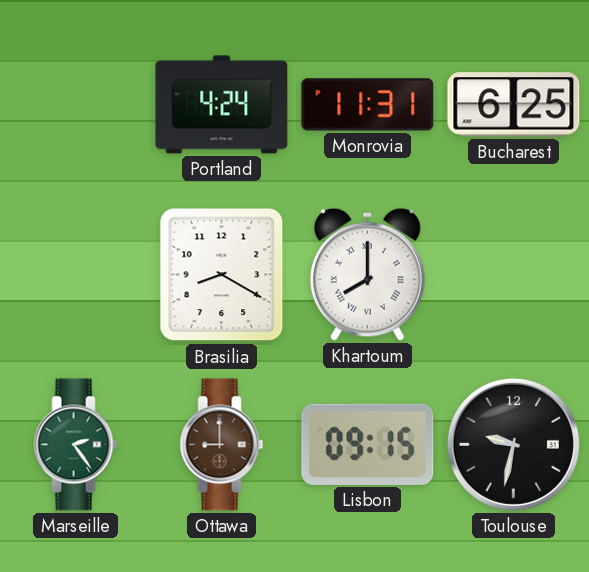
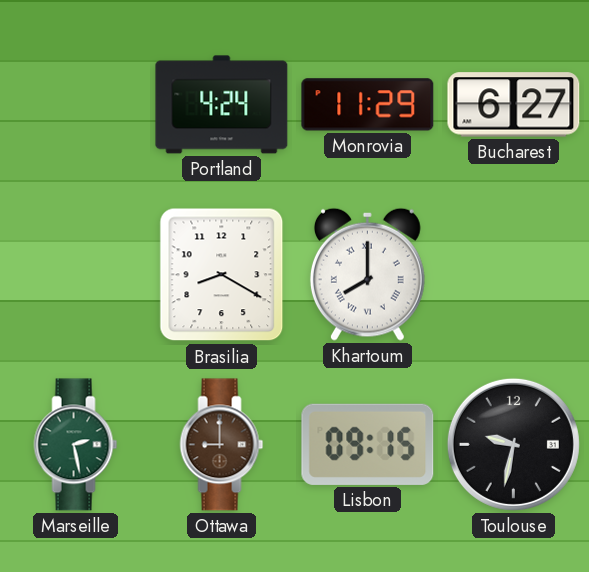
Monrovia: 11:31 -> 11:29 (368, 105)
Bucharest: 6:25 -> 6:27 (514, 105)
Marseille: 2:24 -> 2:28 (76, 445)
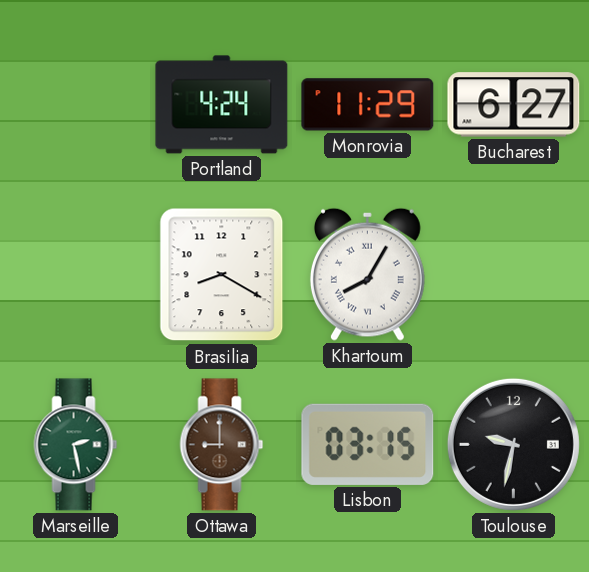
Khartoum: 8:00 -> 8:05 (367, 274)
Lisbon: 09:15 -> 03:15 (368, 444)
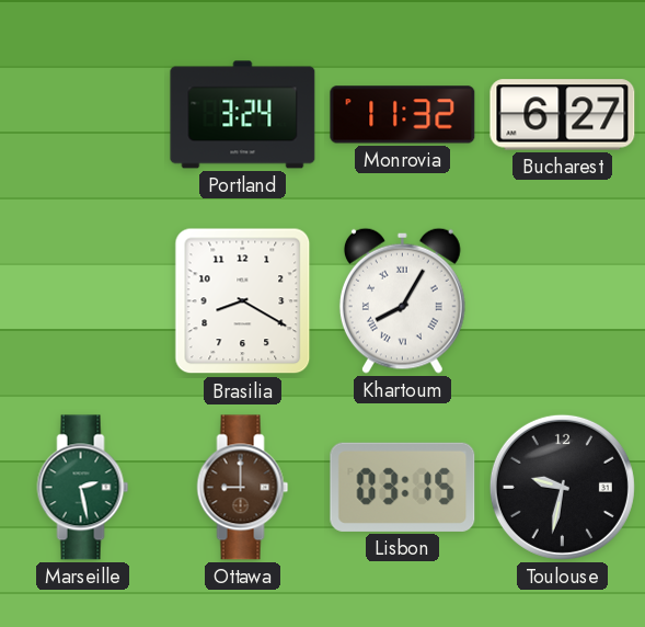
Portland: 4:24 -> 3:24 (243, 115)
Monrovia: 11:29 -> 11:32 (403, 115)
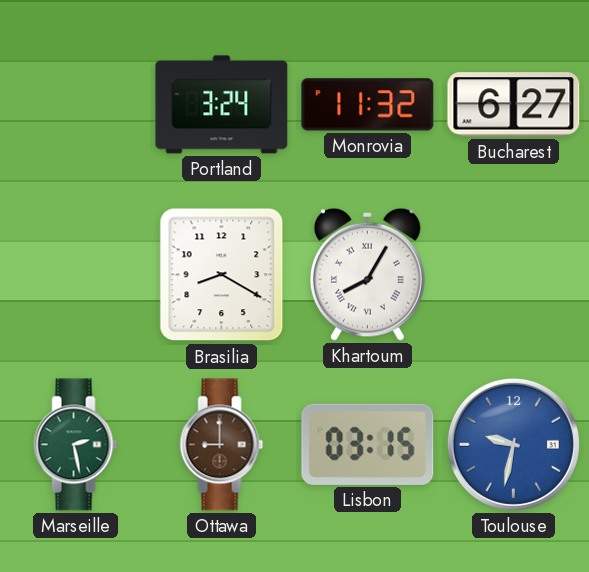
Toulouse dial: black -> blue (513, 444)
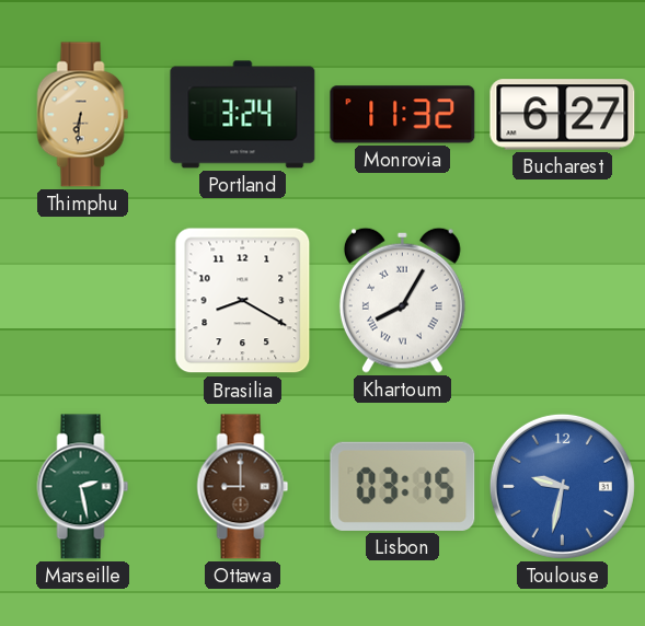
Thimphu: none -> 6:31 (83, 115)
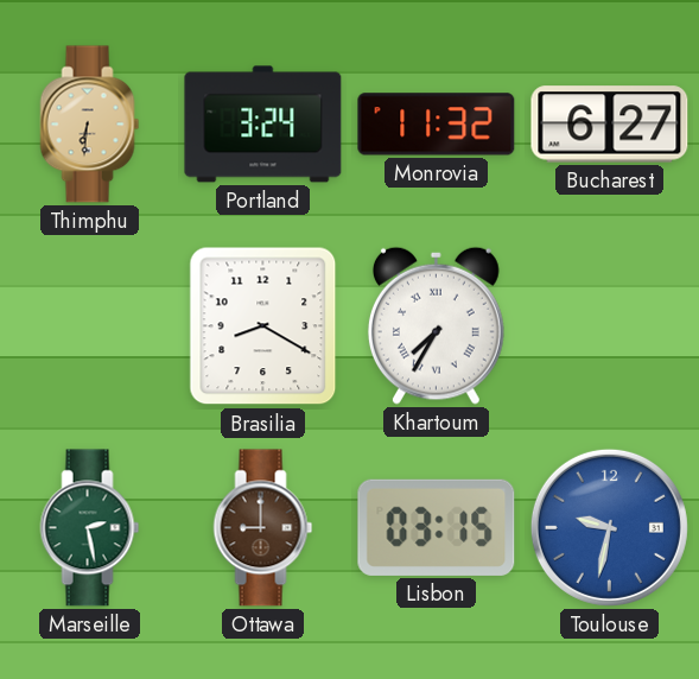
Khartoum: 8:05 -> 7:35 (436, 325)
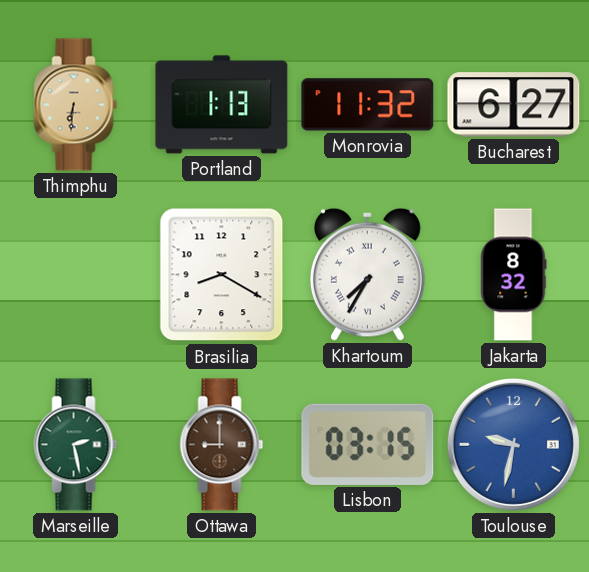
Portland: 3:24 -> 1:13 (222, 105)
Jakarta: none -> 8:32 (514, 275)
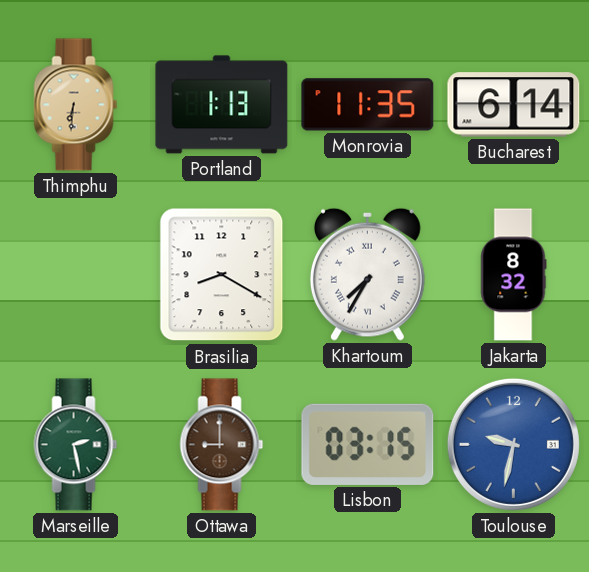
Monrovia: 11:32 -> 11:35 (368, 105)
Bucharest: 6:27 -> 6:14 (514, 105)
